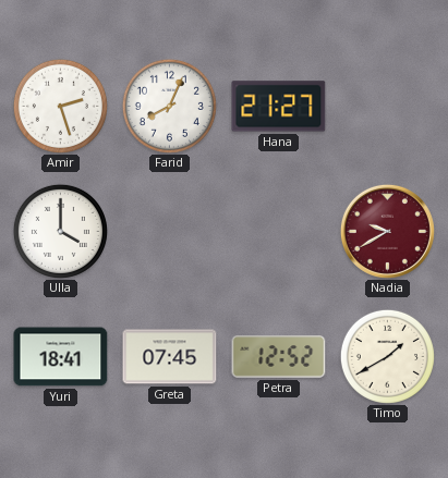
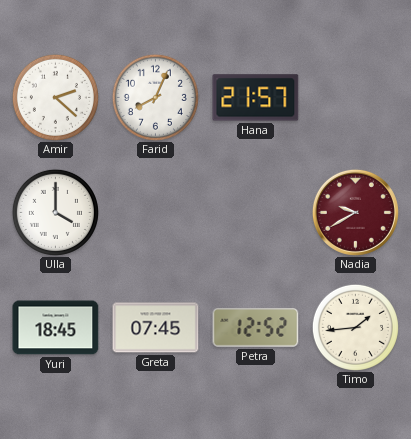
Amir: 2:27 -> 2:22 (55, 97)
Hana: 21:27 -> 21:57 (256, 98)
Yuri: 18:41 -> 18:45 (56, 328)
Timo: 1:40 -> 1:44 (355, 327)
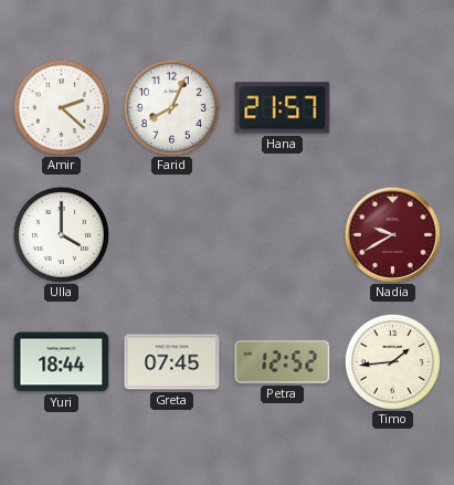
Yuri: 18:45 -> 18:44 (62, 362)
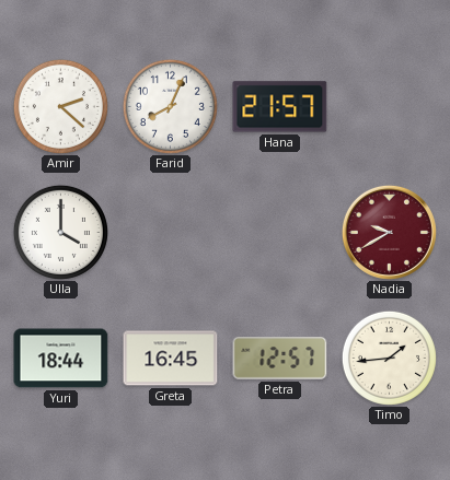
Greta: 07:45 -> 16:45 (171, 359)
Petra: 12:52 -> 12:57 (280, 359)
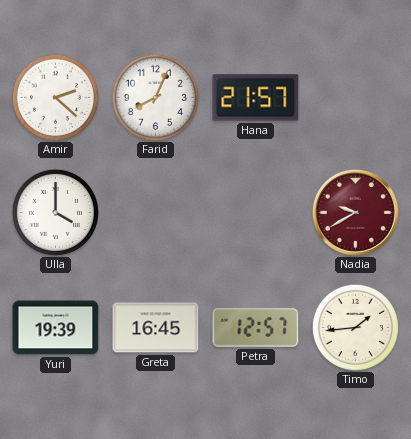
Yuri: 18:44 -> 19:39 (56, 328)
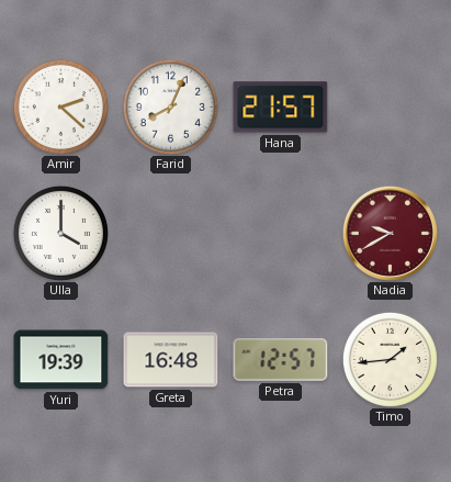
Greta: 16:45 -> 16:48 (171, 360)
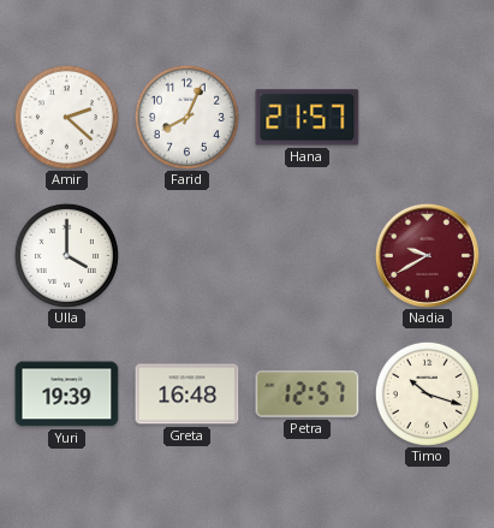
Timo: 1:44 -> 10:18 (427, 393)
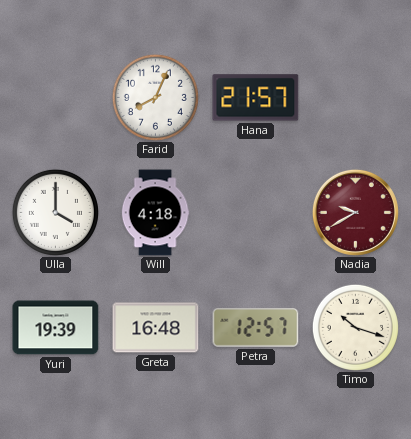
Amir: 2:22 -> none (66, 117)
Will: none -> 4:18 (155, 213)
